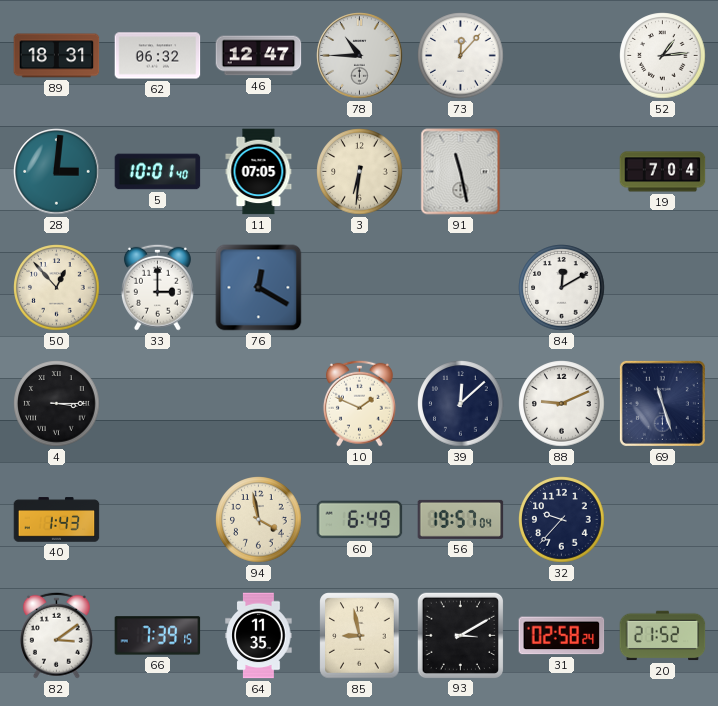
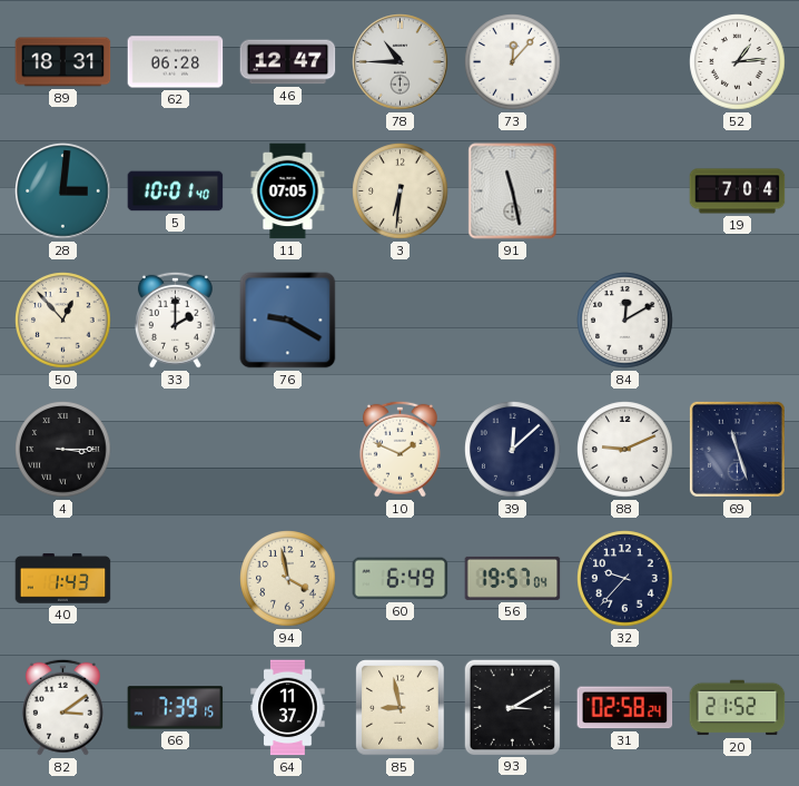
62: 06:32 -> 06:28 (176, 62)
33: 3:00 -> 2:00 (175, 320)
76: 12:20 -> 9:20 (288, 321)
64: 11:35 -> 11:37 (288, 708)
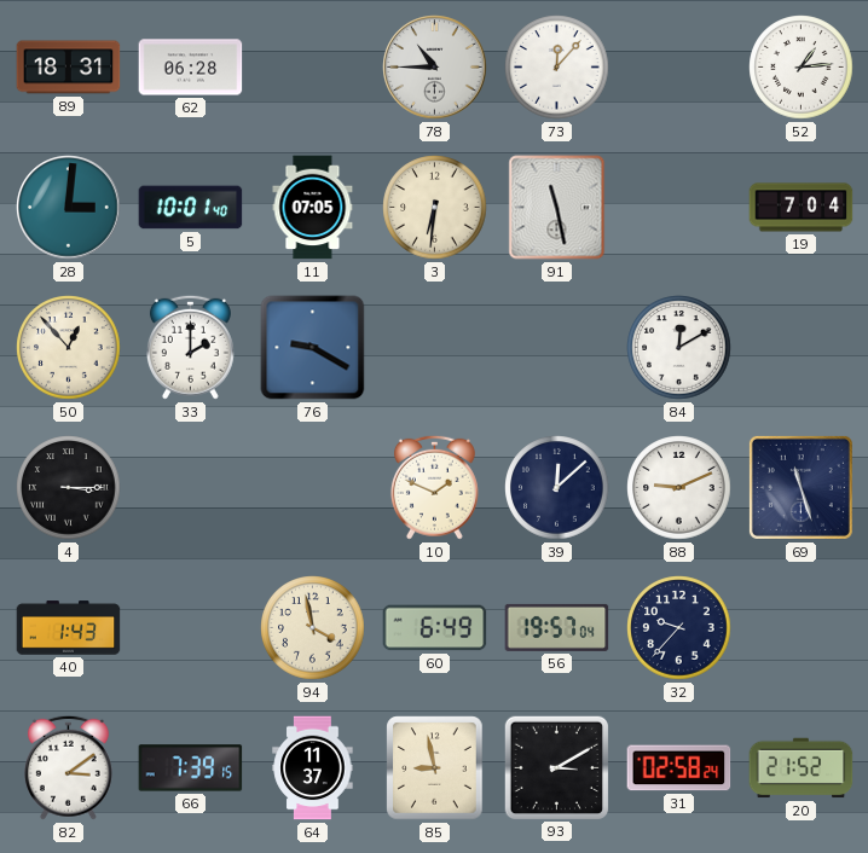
46: 12:47 -> none (288, 62)
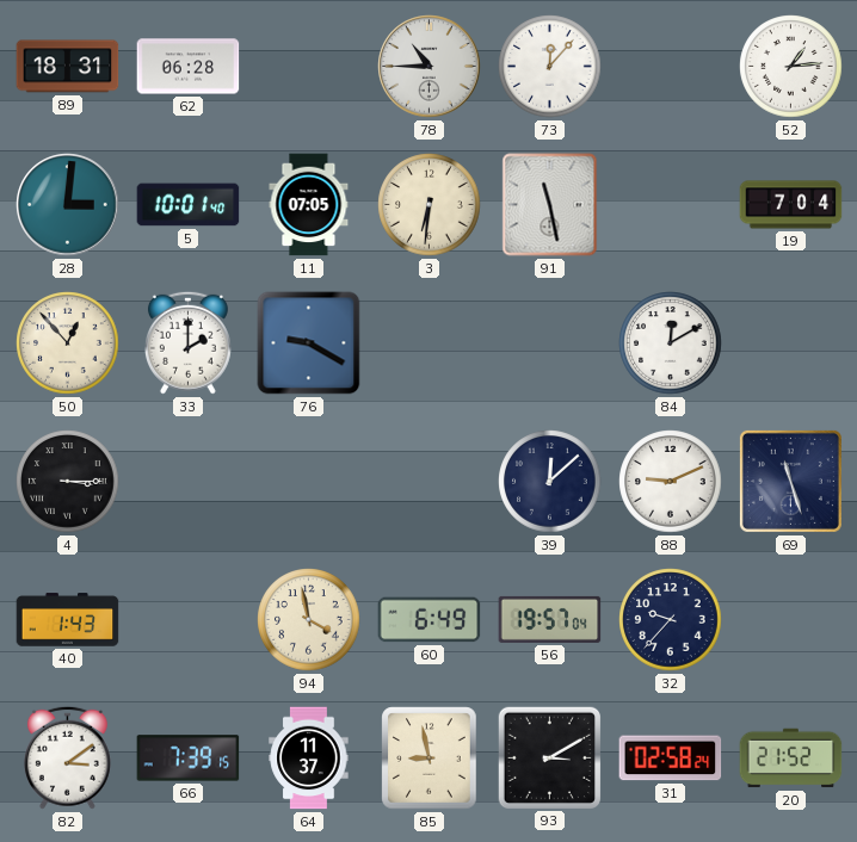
10: 1:49 -> none (434, 487)
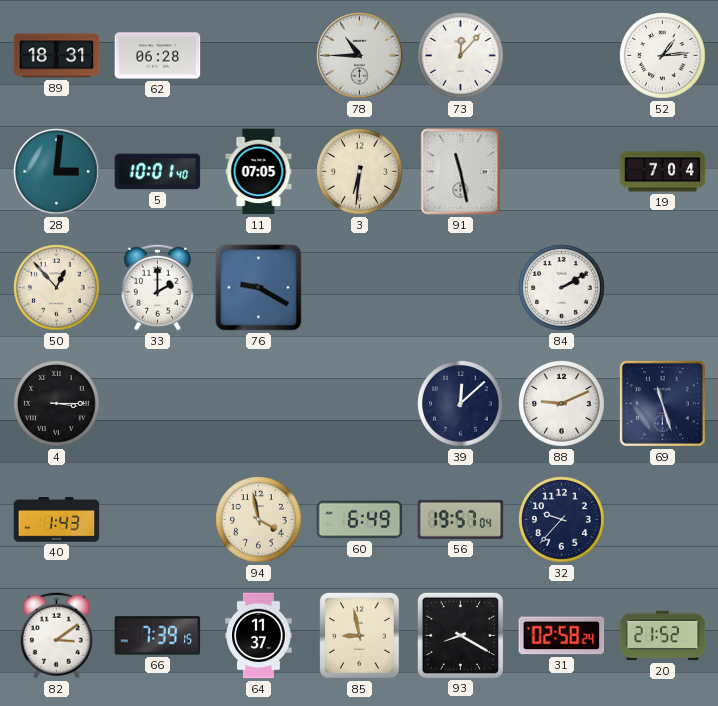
84: 12:10 -> 2:10 (562, 288)
93: 3:10 -> 8:20 (460, 635)
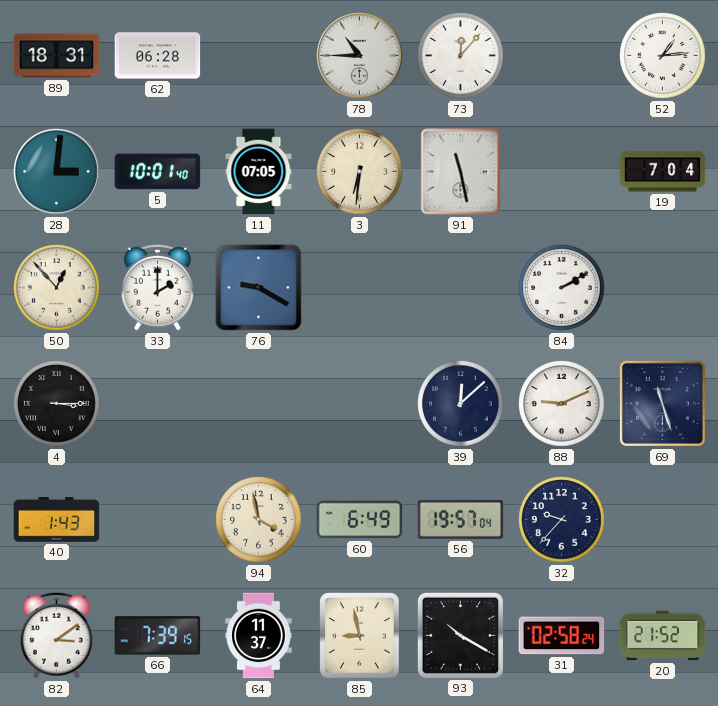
93: 8:20 -> 10:20 (460, 635)
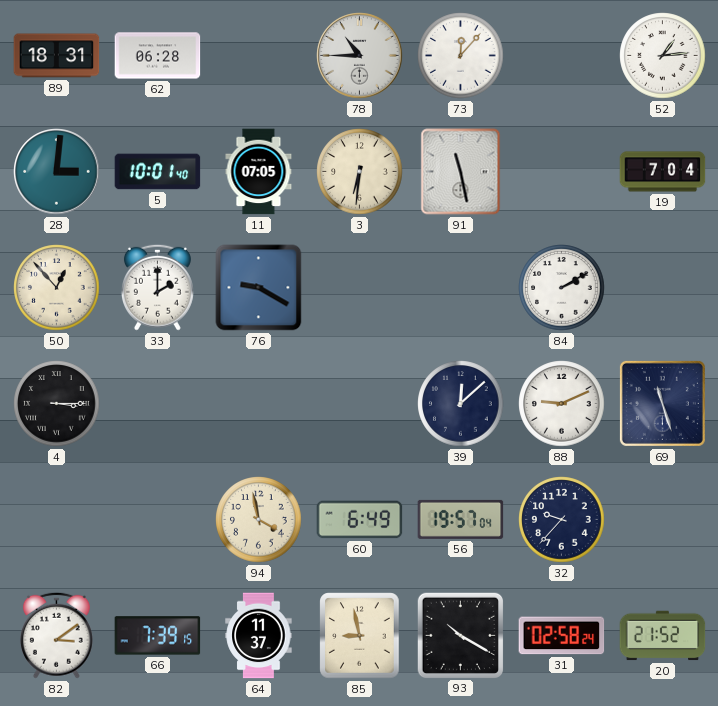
40: 1:43 -> none (57, 520)
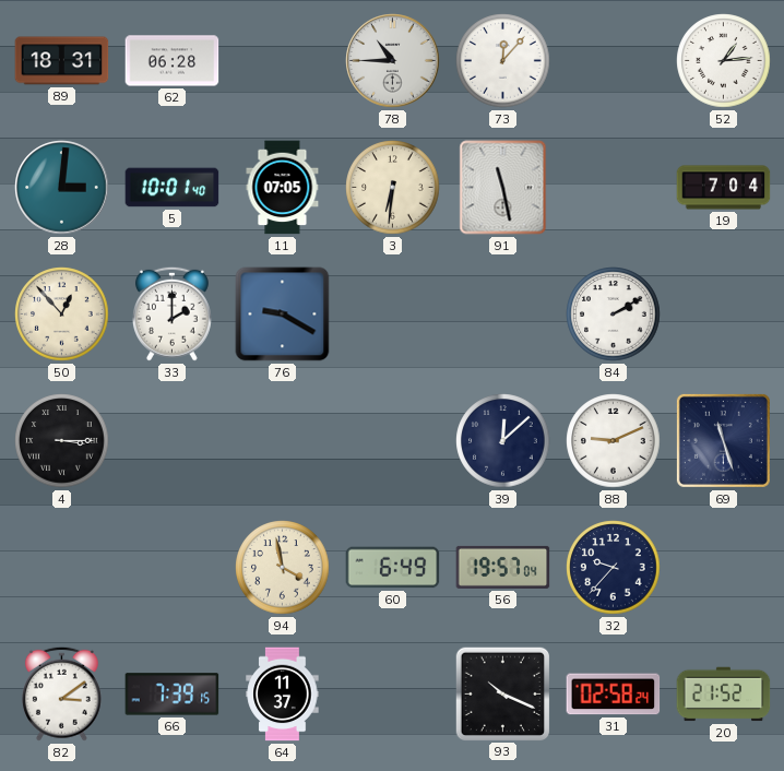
85: 8:58 -> none (360, 636)
93: 10:20 -> 10:19 (502, 693)
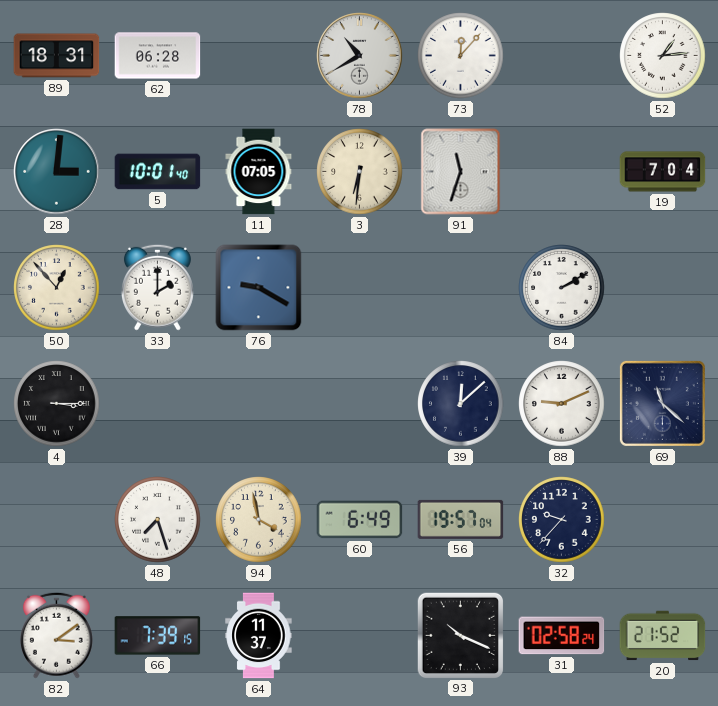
78: 10:45 -> 10:40 (360, 56)
91: 11:28 -> 11:33 (461, 172)
69: 11:27 -> 11:22 (662, 403)
48: none -> 7:27 (158, 520)
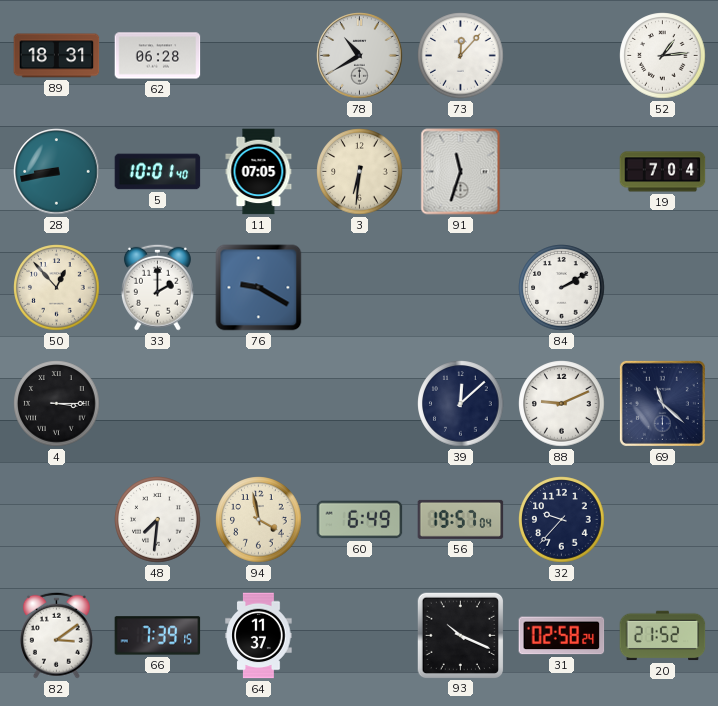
28: 3:01 -> 8:43 (57, 172)
48: 7:27 -> 7:31 (158, 520)
